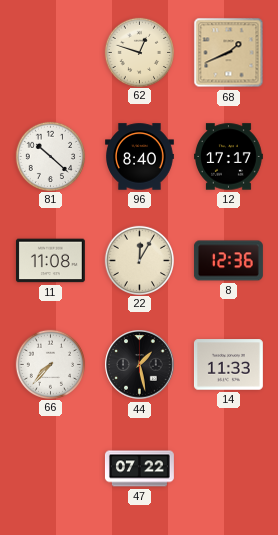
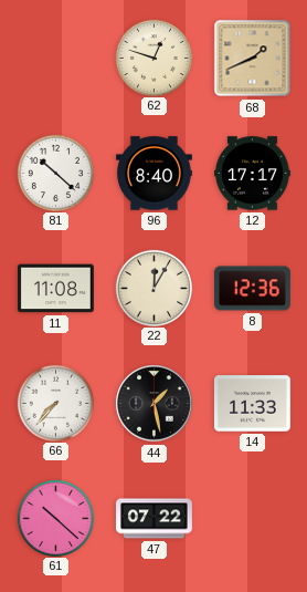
61: none -> 10:22 (55, 518)
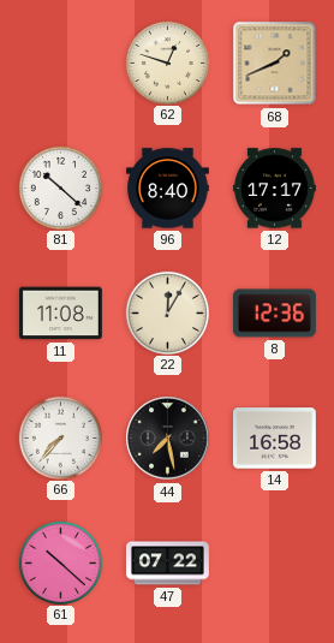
44: 1:28 -> 7:28 (168, 439)
14: 11:33 -> 16:58 (274, 439)
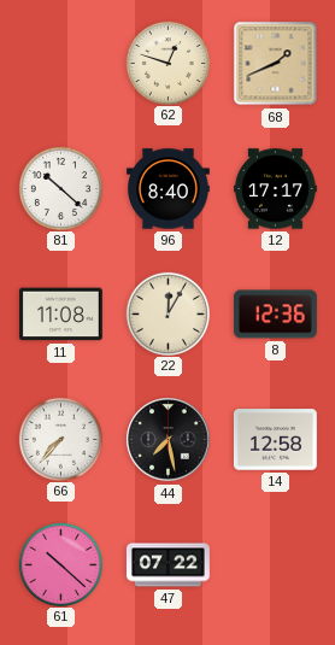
14: 16:58 -> 12:58 (275, 440)
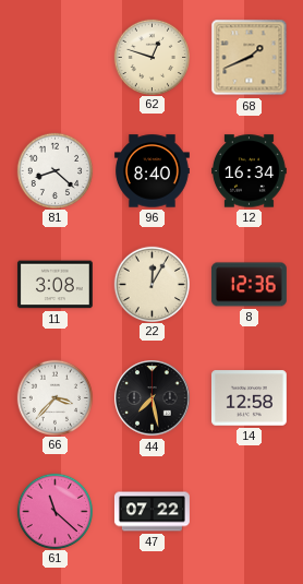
81: 10:22 -> 8:22 (54, 170)
12: 17:17 -> 16:34 (250, 171)
11: 11:08 -> 3:08 (54, 285)
66: 7:37 -> 3:37 (54, 397)
61: 10:22 -> 11:22 (54, 511)
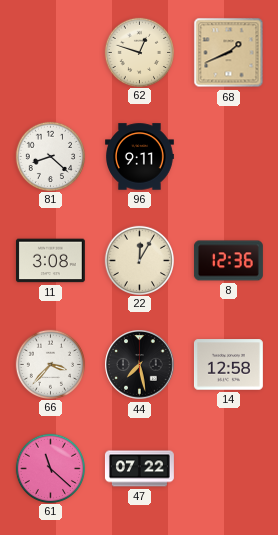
96: 8:40 -> 9:11 (140, 157)
12: 16:34 -> none (250, 171)
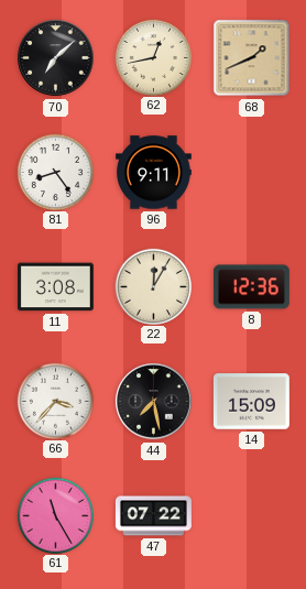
70: none -> 7:08 (56, 58)
62: 12:48 -> 12:43 (153, 57)
81: 8:22 -> 8:24 (55, 172)
14: 12:58 -> 15:09 (251, 402)
61: 11:22 -> 11:25 (55, 515)
